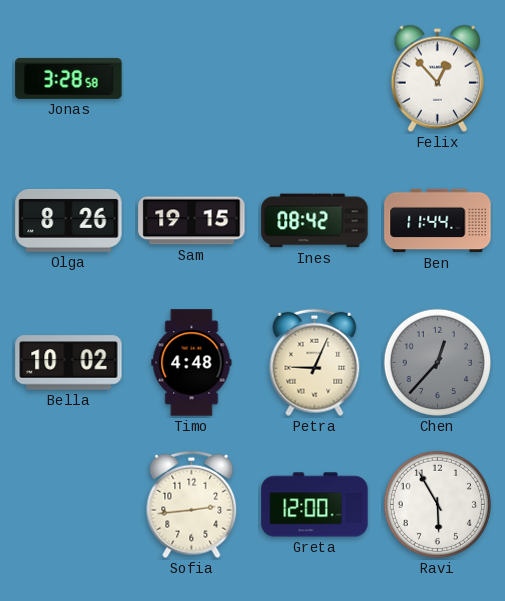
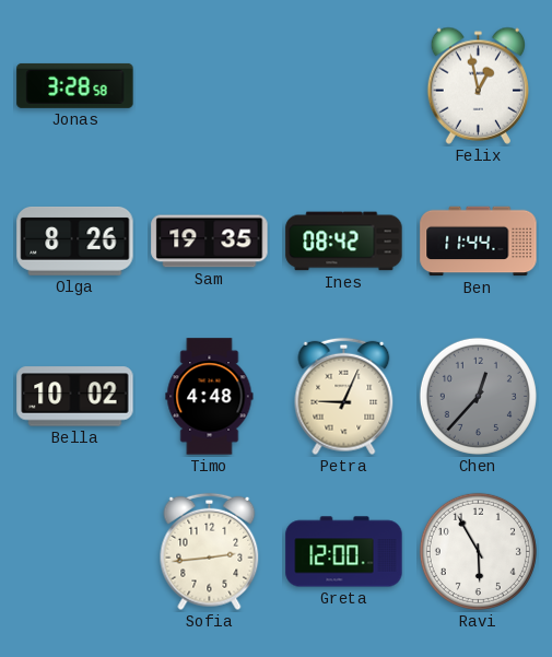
Felix: 12:53 -> 12:58 (479, 85)
Sam: 19:15 -> 19:35 (210, 242)
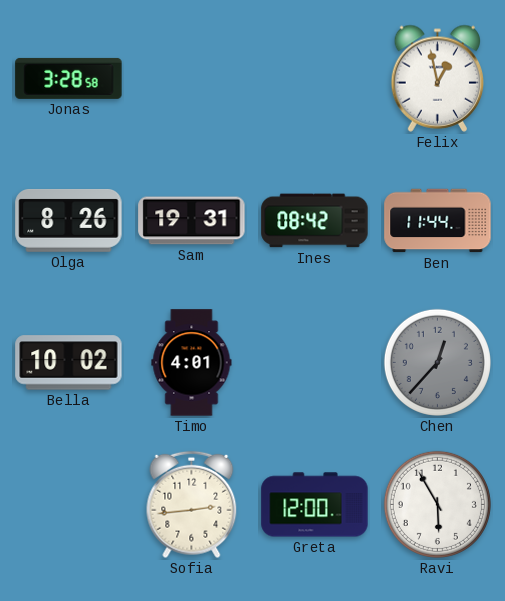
Sam: 19:35 -> 19:31 (192, 221)
Timo: 4:48 -> 4:01 (192, 363)
Petra: 9:04 -> none (344, 397)
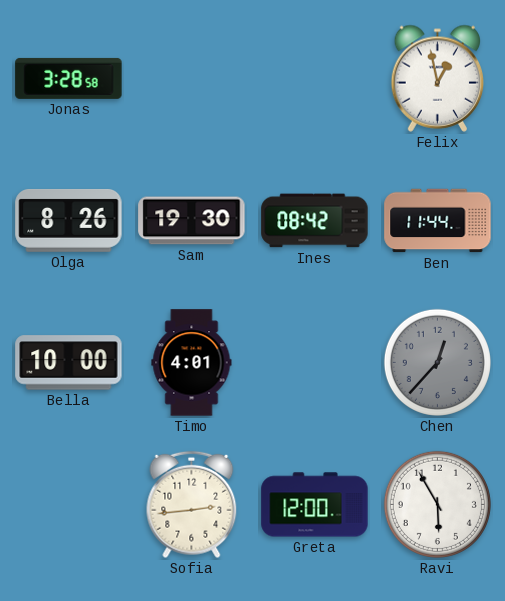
Sam: 19:31 -> 19:30 (192, 221)
Bella: 10:02 -> 10:00 (69, 363)
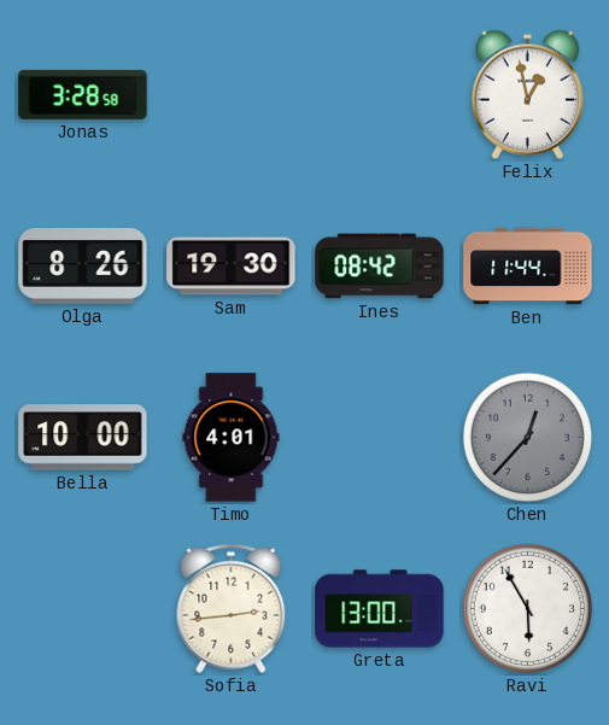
Greta: 12:00 -> 13:00 (380, 609)
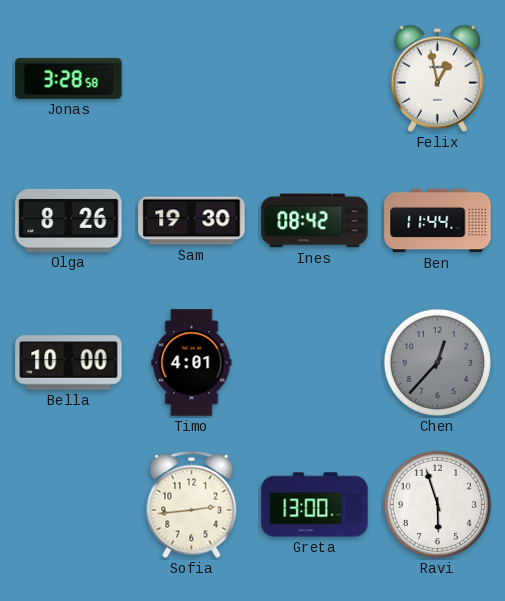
Ravi: 5:55 -> 5:57 (437, 504)
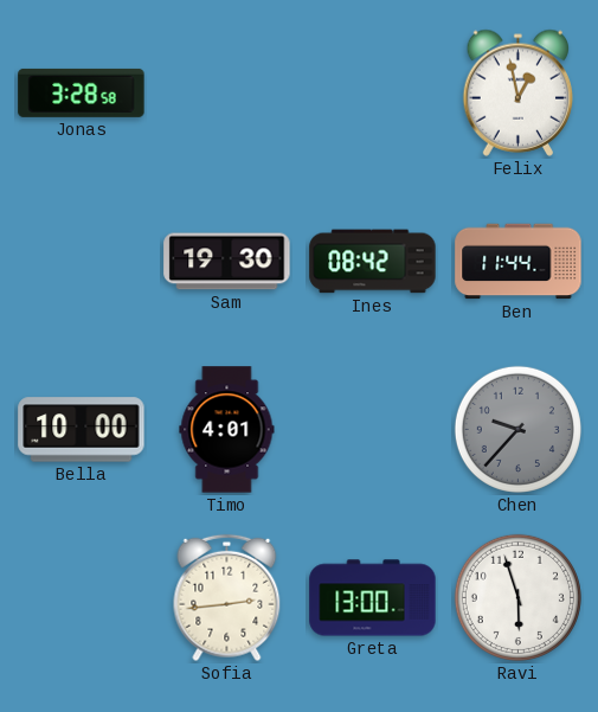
Olga: 8:26 -> none (69, 221)
Chen: 12:37 -> 9:37 (517, 429)
